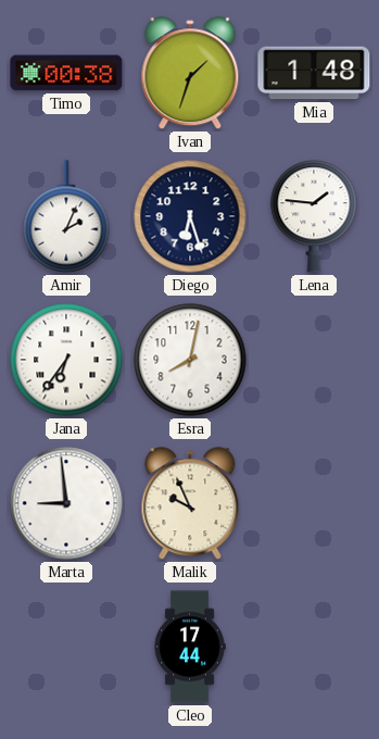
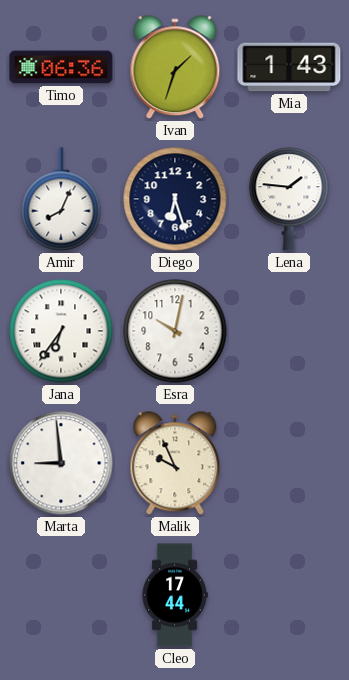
Timo: 00:38 -> 06:36 (61, 67)
Mia: 1:48 -> 1:43 (289, 67)
Amir: 2:04 -> 8:04 (61, 199)
Esra: 8:02 -> 10:02 (175, 331)
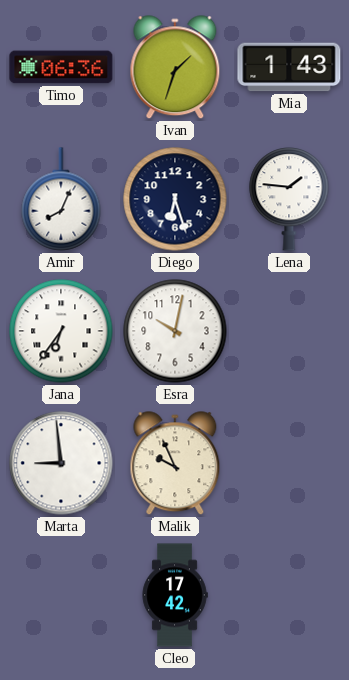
Cleo: 17:44 -> 17:42 (175, 595)
